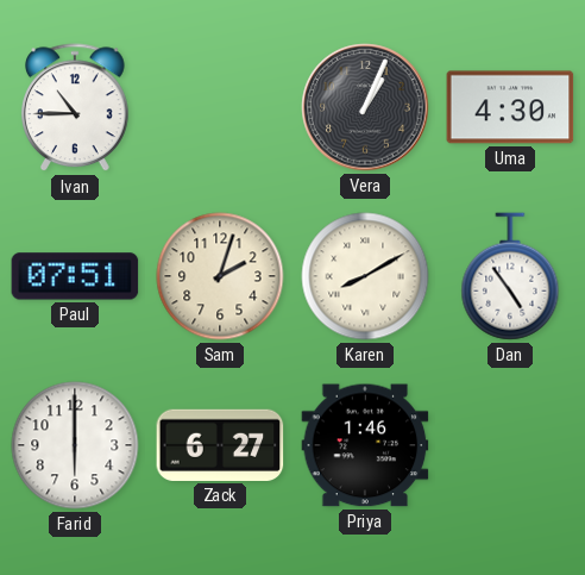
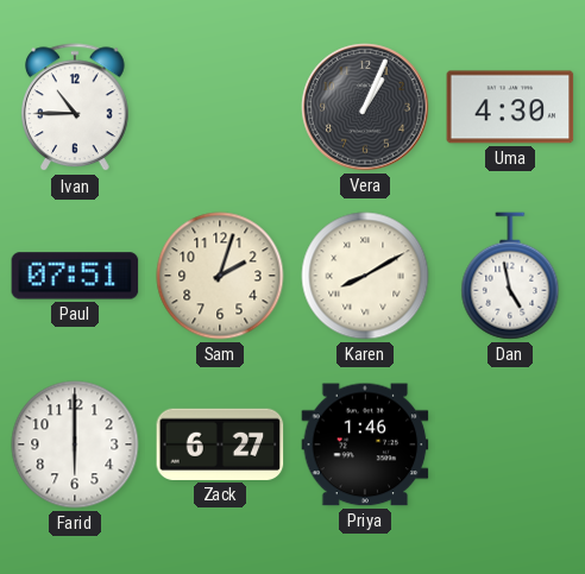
Dan: 4:54 -> 4:58 (510, 276)
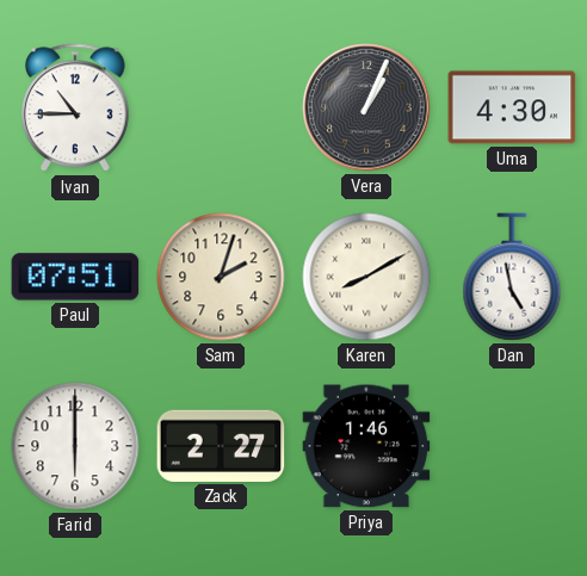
Zack: 6:27 -> 2:27 (221, 446)
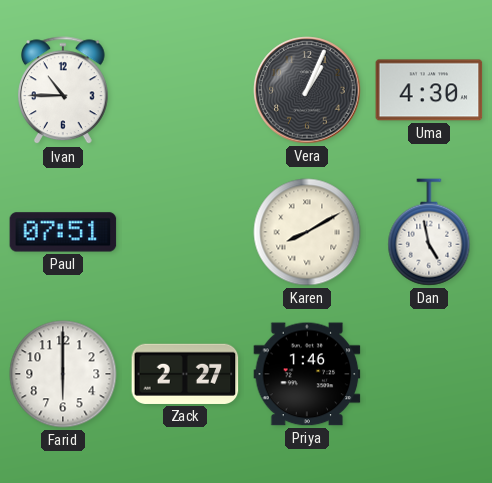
Sam: 2:03 -> none (221, 277)
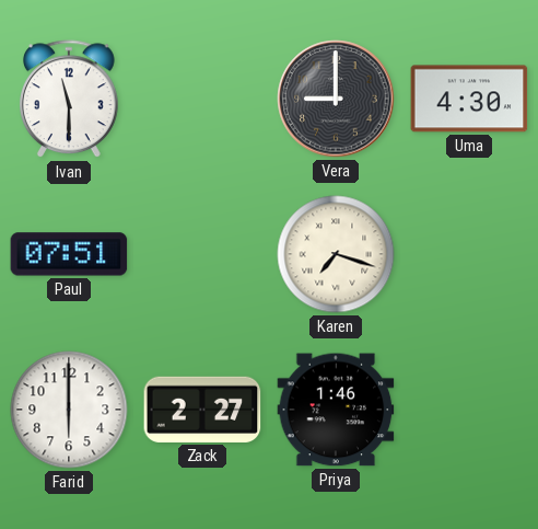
Ivan: 10:45 -> 11:30 (70, 100)
Vera: 1:04 -> 9:00 (336, 99)
Karen: 8:10 -> 7:18 (336, 254)
Dan: 4:58 -> none (429, 232)
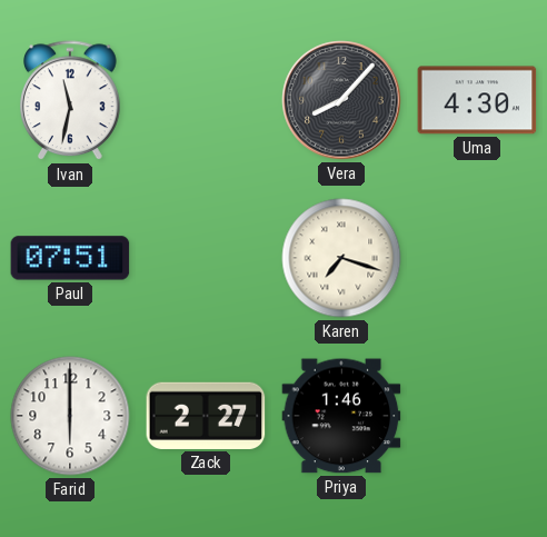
Ivan: 11:30 -> 11:32 (71, 101)
Vera: 9:00 -> 8:07 (341, 100)
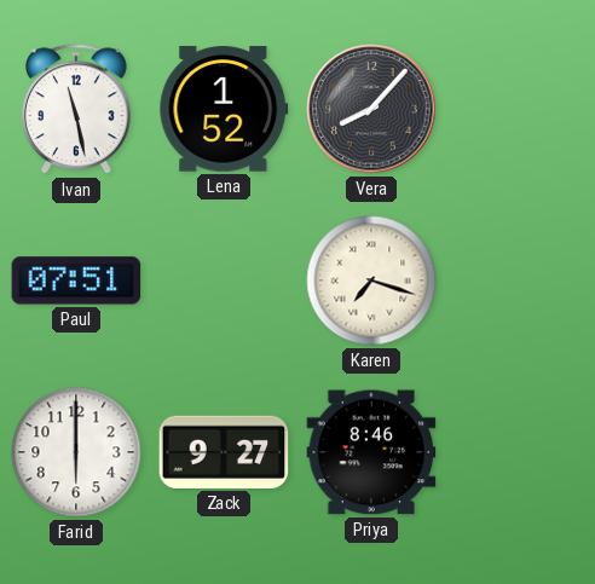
Ivan: 11:32 -> 11:28 (77, 110)
Lena: none -> 1:52 (224, 109)
Uma: 4:30 -> none (477, 100)
Zack: 2:27 -> 9:27 (224, 452)
Priya: 1:46 -> 8:46 (371, 452)
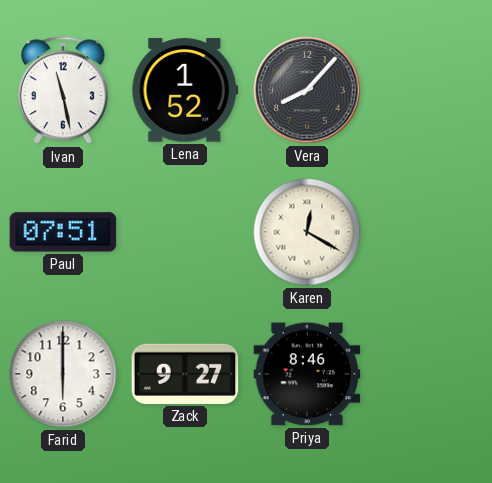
Karen: 7:18 -> 12:20 (307, 232)
